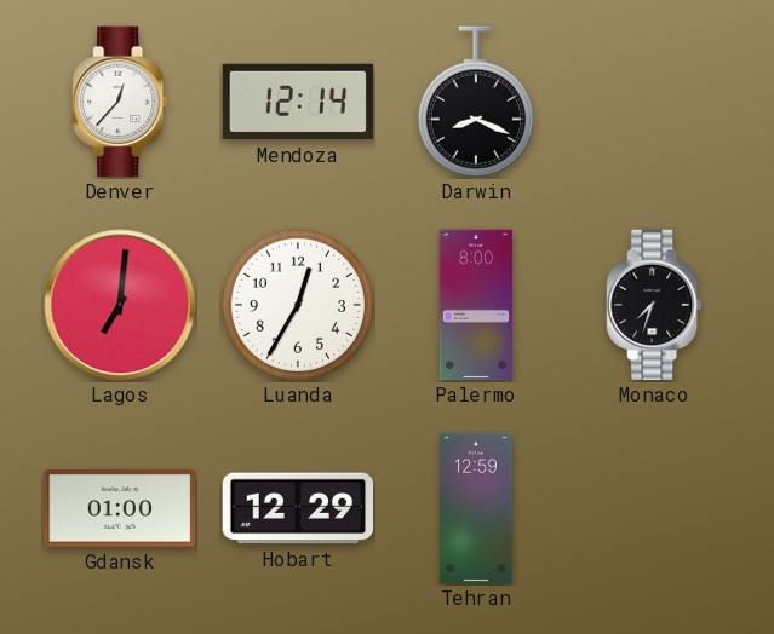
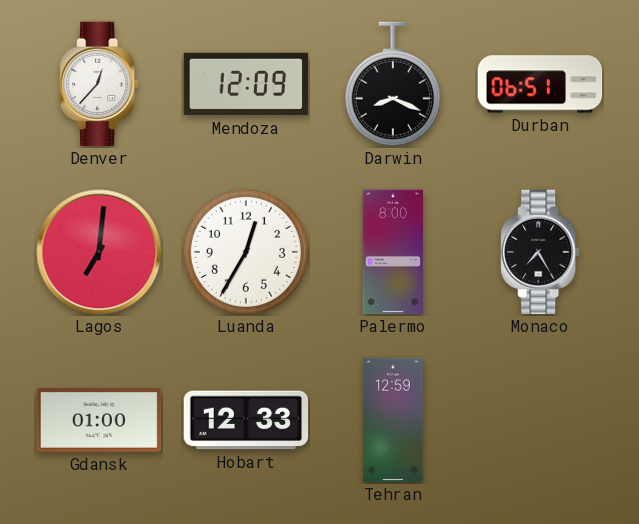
Mendoza: 12:14 -> 12:09 (246, 84)
Durban: none -> 06:51 (540, 84)
Monaco: 7:33 -> 7:25 (540, 252)
Hobart: 12:29 -> 12:33 (246, 420)
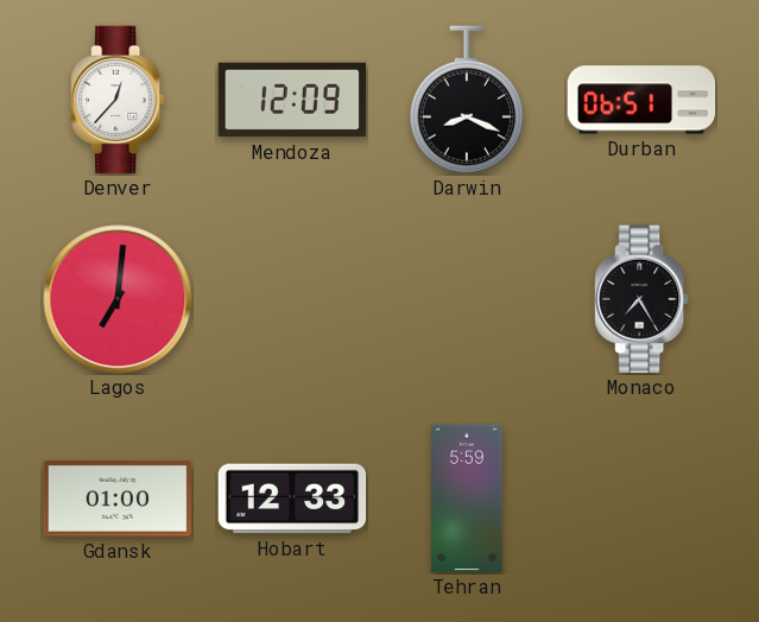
Luanda: 12:35 -> none (246, 252)
Palermo: 8:00 -> none (393, 252)
Tehran: 12:59 -> 5:59 (467, 499)
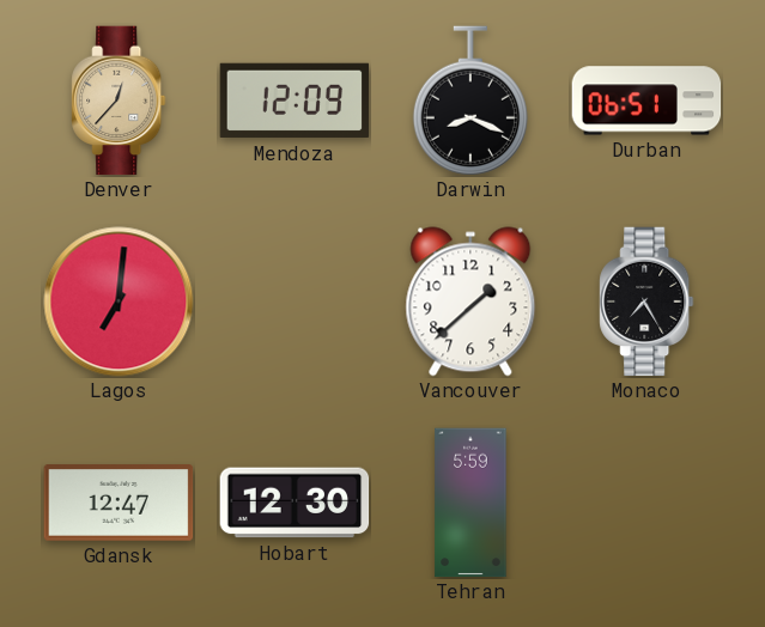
Denver dial: white -> champagne (119, 101)
Vancouver: none -> 1:38 (470, 302)
Gdansk: 01:00 -> 12:47 (119, 504)
Hobart: 12:33 -> 12:30 (295, 503)
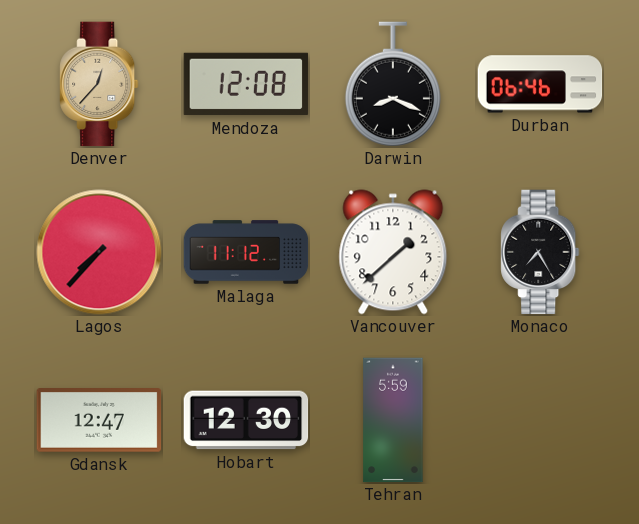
Mendoza: 12:09 -> 12:08 (246, 84)
Durban: 06:51 -> 06:46 (540, 84)
Lagos: 7:01 -> 7:37 (99, 252)
Malaga: none -> 11:12 (246, 252)
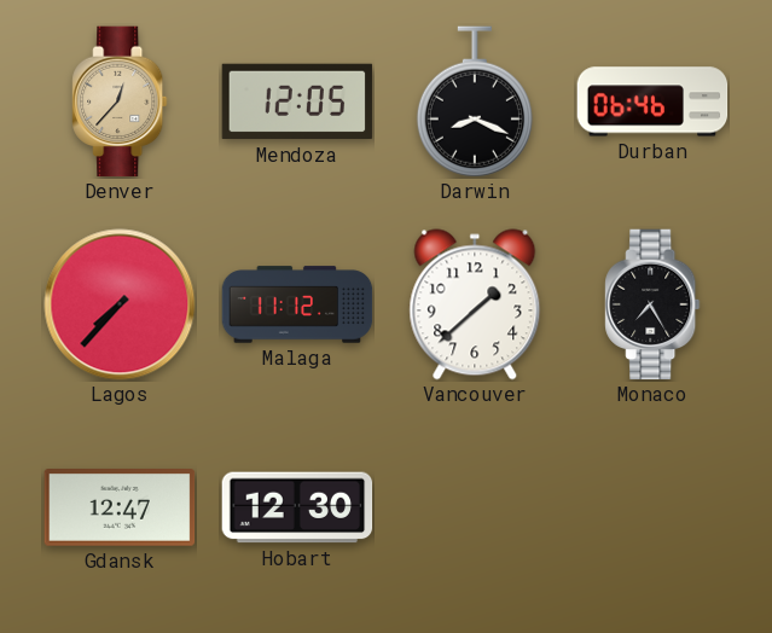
Mendoza: 12:08 -> 12:05 (297, 101)
Tehran: 5:59 -> none (393, 420)
